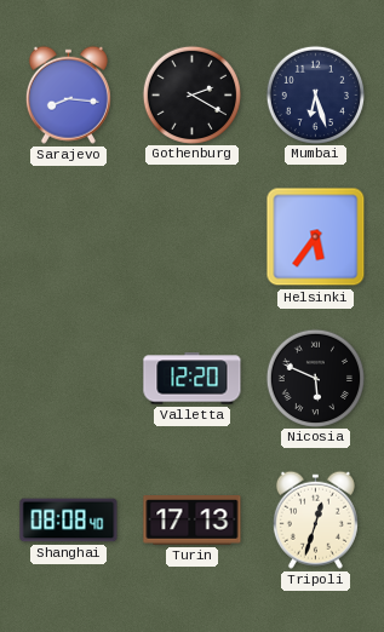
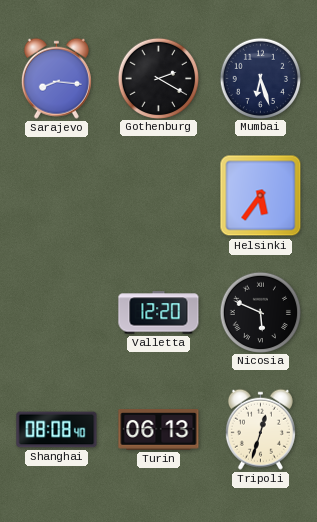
Turin: 17:13 -> 06:13 (159, 430)
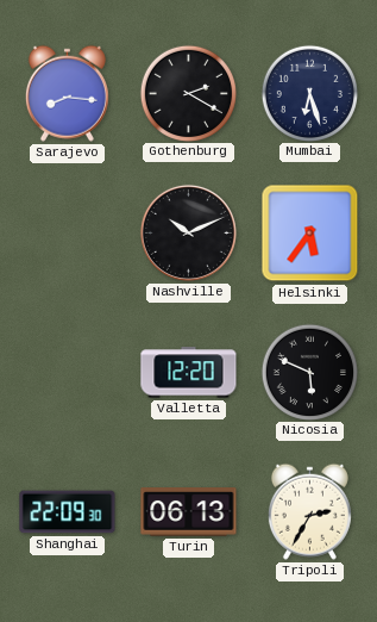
Nashville: none -> 10:11 (188, 232)
Shanghai: 08:08 -> 22:09 (68, 512)
Tripoli: 12:33 -> 2:35 (309, 511)
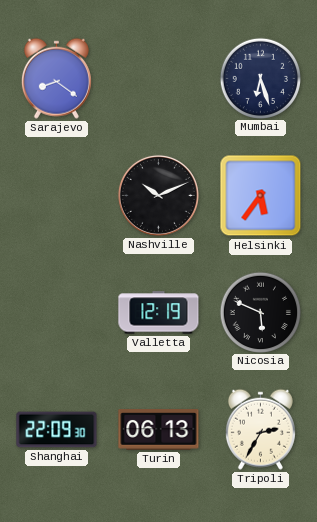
Sarajevo: 8:16 -> 8:21 (56, 78)
Gothenburg: 2:20 -> none (188, 93)
Valletta: 12:20 -> 12:19 (159, 313)
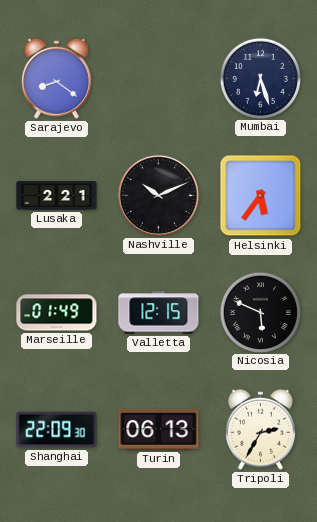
Lusaka: none -> 2:21 (57, 196)
Marseille: none -> 01:49 (57, 313)
Valletta: 12:19 -> 12:15 (159, 313)
